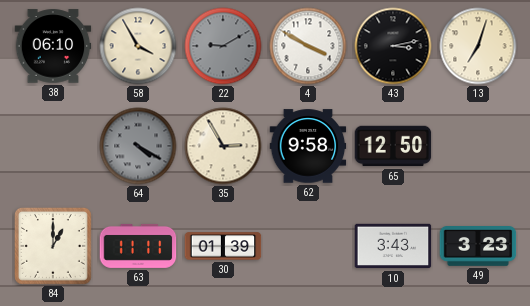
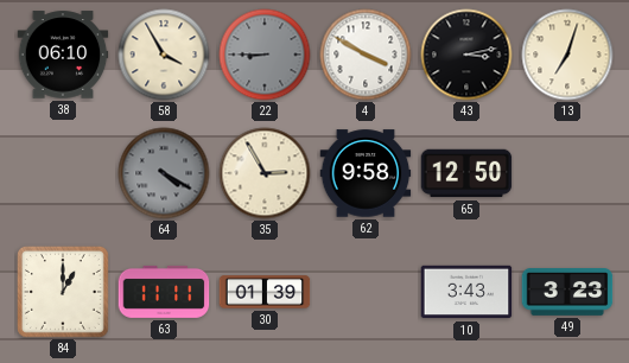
22: 9:10 -> 8:45 (265, 55)
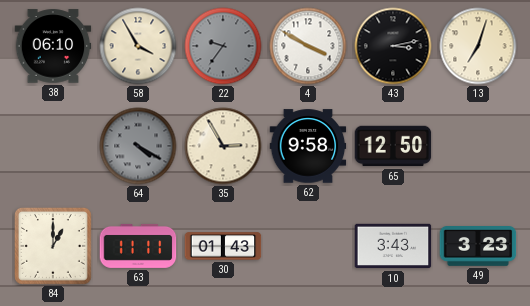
22: 8:45 -> 9:36 (223, 46)
30: 01:39 -> 01:43 (223, 246)
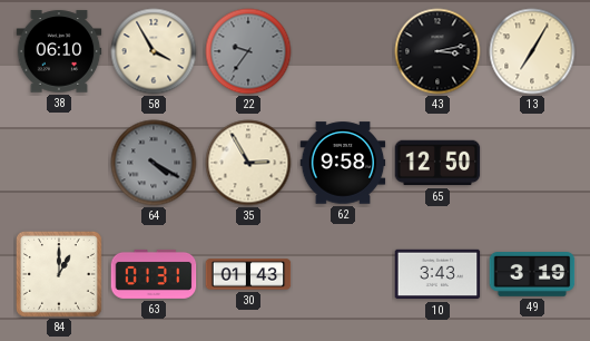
4: 3:50 -> none (308, 46)
13: 7:03 -> 7:05 (532, 51)
63: 11:11 -> 01:31 (154, 274)
49: 3:23 -> 3:19 (532, 275)
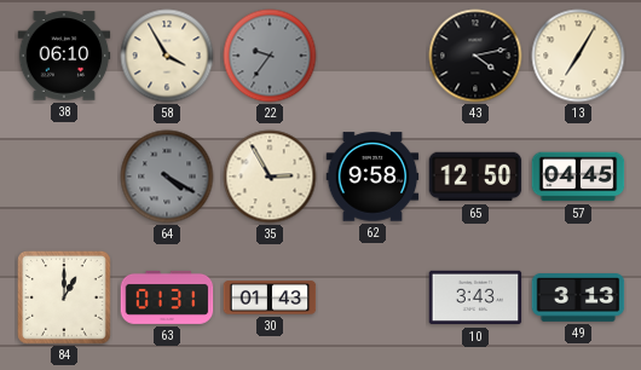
43: 3:13 -> 4:13 (475, 56)
57: none -> 04:45 (578, 177)
49: 3:19 -> 3:13 (578, 299)
